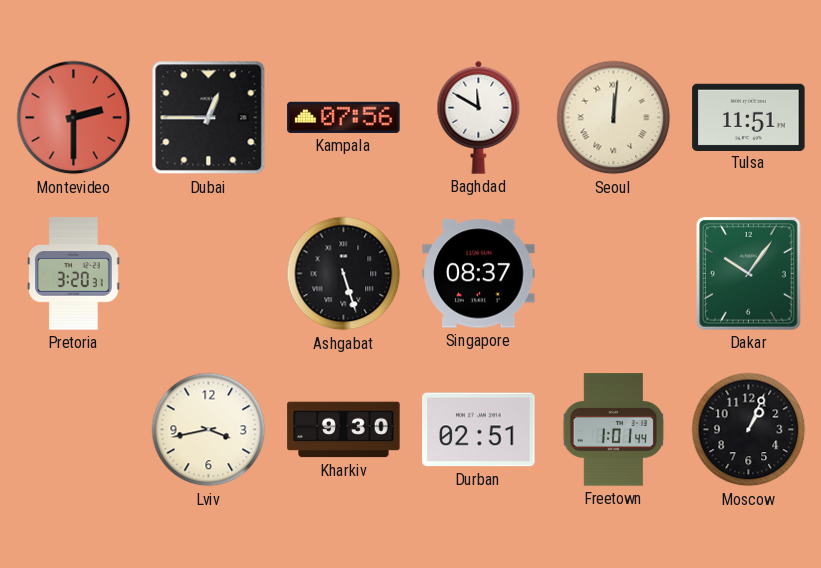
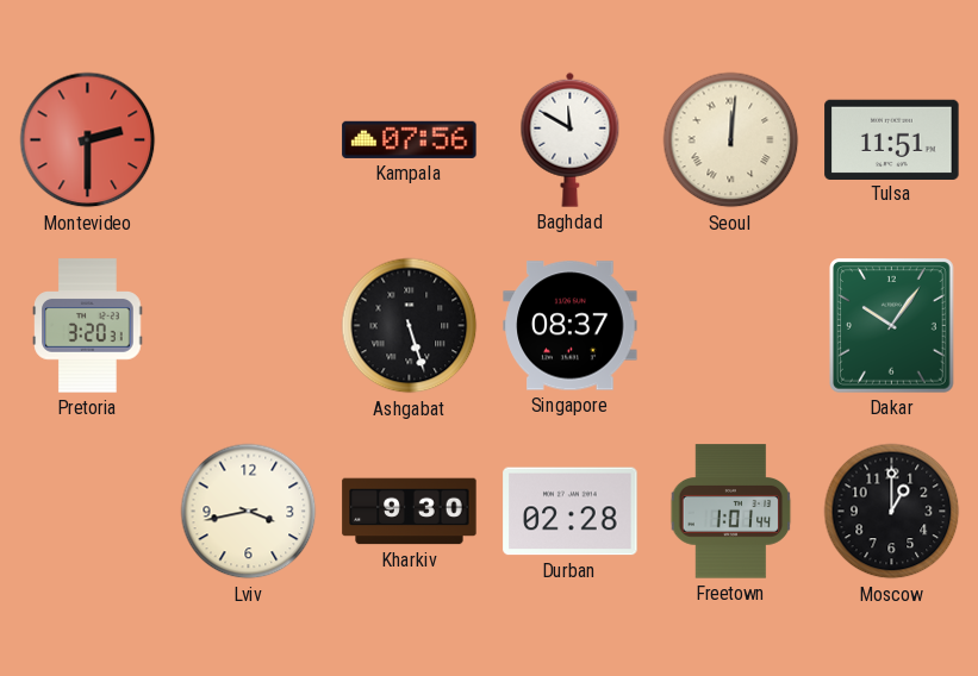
Dubai: 12:45 -> none (209, 118)
Durban: 02:51 -> 02:28 (571, 512)
Moscow: 1:04 -> 1:00 (892, 512)
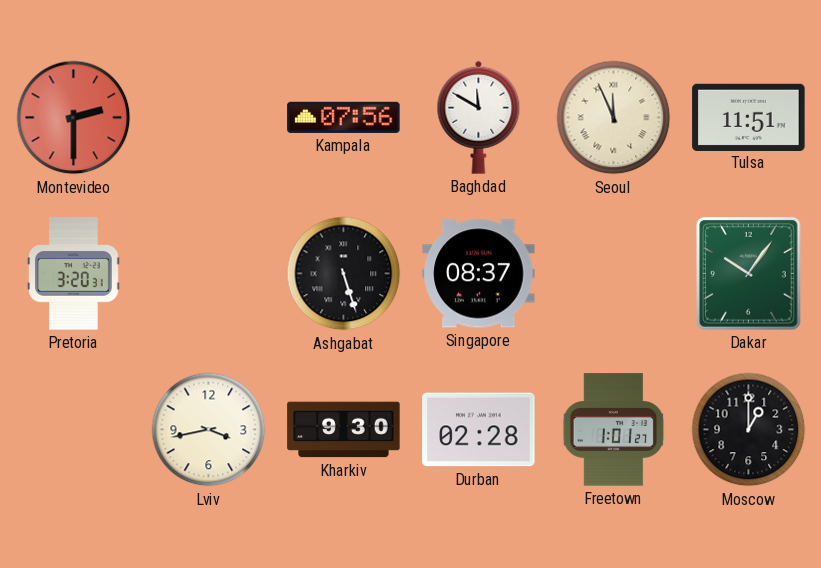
Seoul: 12:01 -> 11:56 (614, 118)
Freetown: 1:01:44 -> 1:01:27 (614, 430)
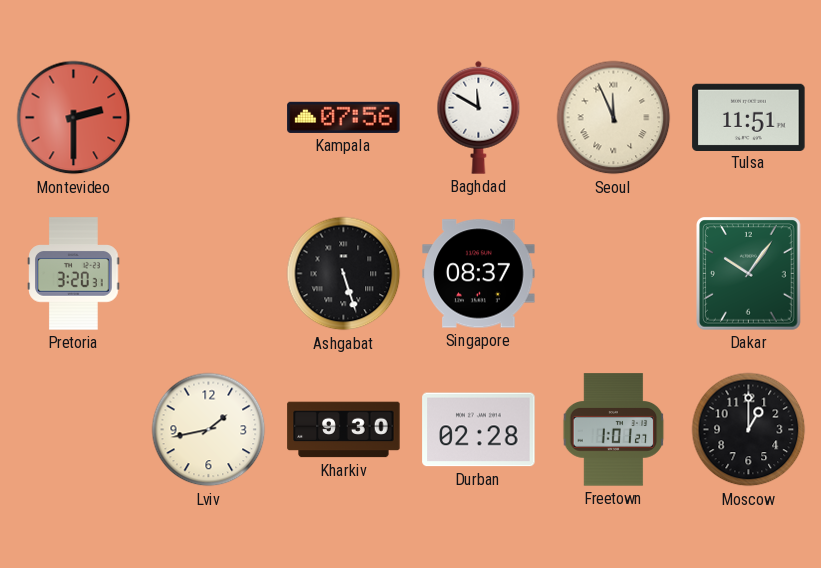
Lviv: 3:43 -> 1:43 (209, 430)
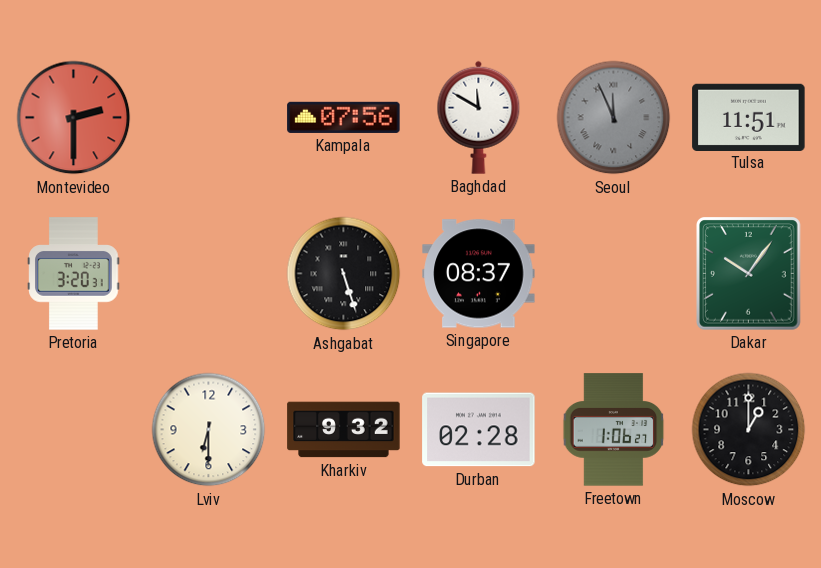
Seoul dial: cream -> grey (614, 118)
Lviv: 1:43 -> 6:30 (209, 430)
Kharkiv: 9:30 -> 9:32 (344, 430)
Freetown: 1:01 -> 1:06 (614, 430)
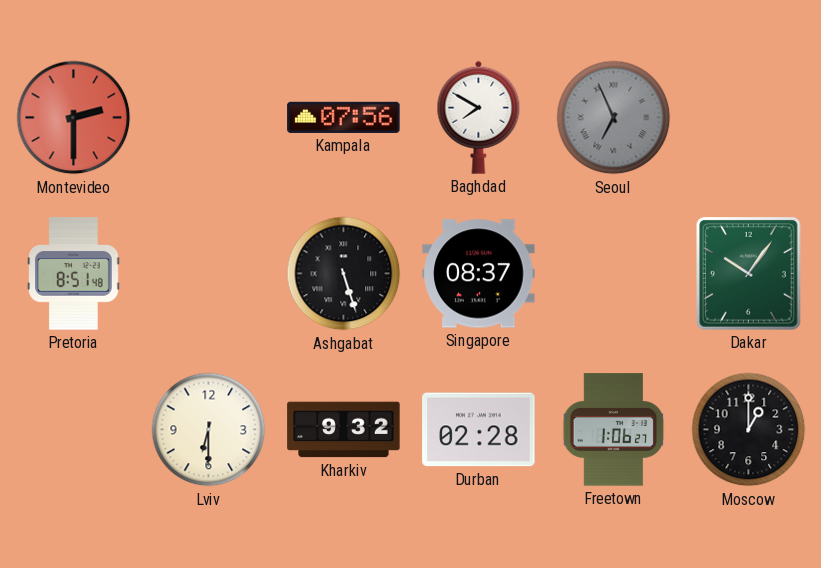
Baghdad: 11:50 -> 7:50 (479, 117)
Seoul: 11:56 -> 6:56 (614, 118)
Tulsa: 11:51 -> none (749, 117)
Pretoria: 3:20 -> 8:51 (74, 274)
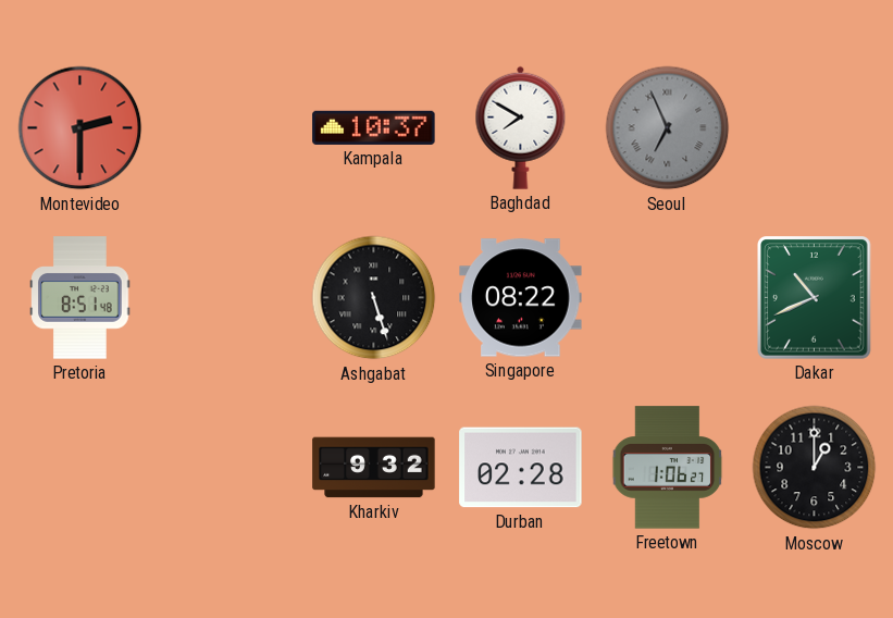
Kampala: 07:56 -> 10:37 (374, 127)
Singapore: 08:37 -> 08:22 (521, 298)
Dakar: 10:06 -> 10:41 (815, 298)
Lviv: 6:30 -> none (209, 430)
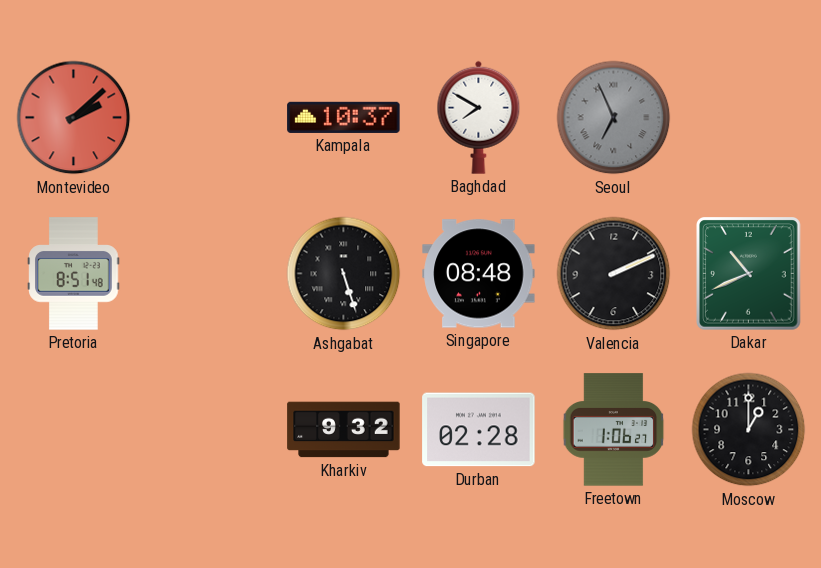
Montevideo: 2:30 -> 2:08 (74, 118)
Singapore: 08:22 -> 08:48 (479, 274)
Valencia: none -> 2:11 (614, 274)
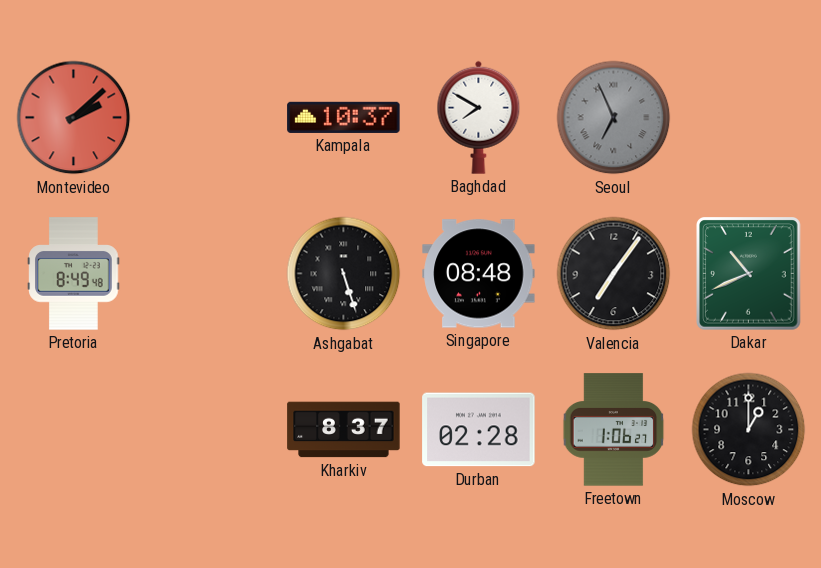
Pretoria: 8:51 -> 8:49 (74, 274)
Valencia: 2:11 -> 7:06 (614, 274)
Kharkiv: 9:32 -> 8:37 (344, 430)
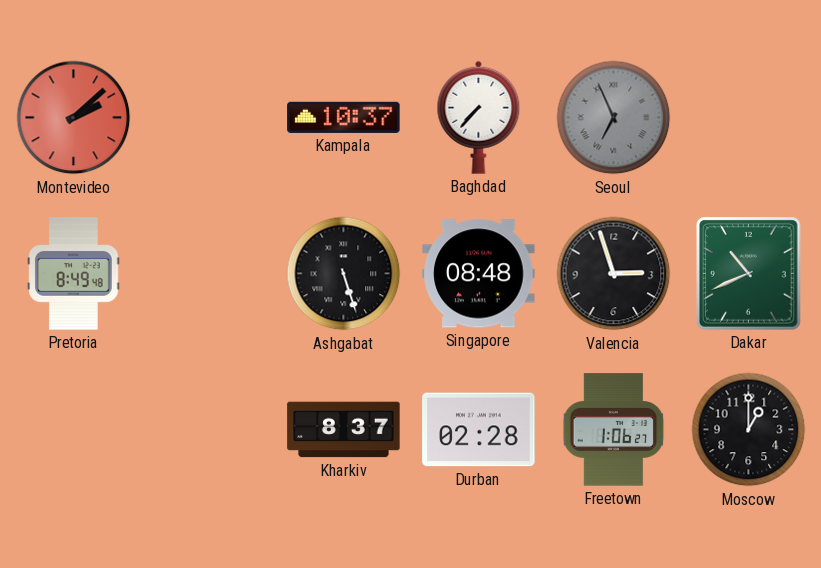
Baghdad: 7:50 -> 7:37 (479, 117)
Valencia: 7:06 -> 2:57 (614, 274)
